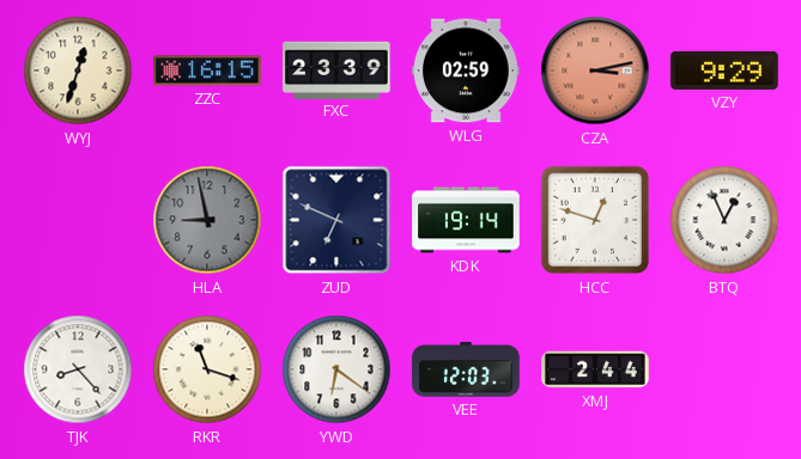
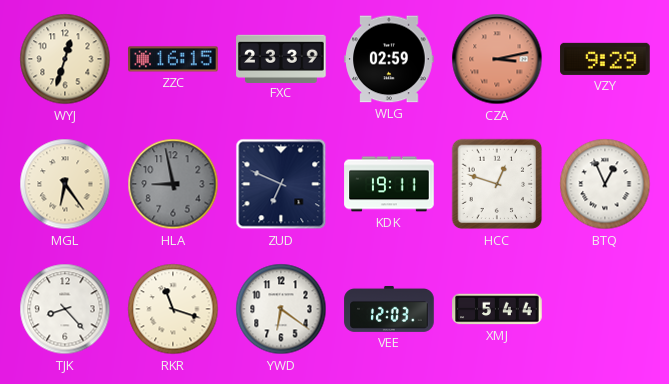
MGL: none -> 6:24 (65, 184)
KDK: 19:14 -> 19:11 (389, 184)
XMJ: 2:44 -> 5:44 (497, 309)
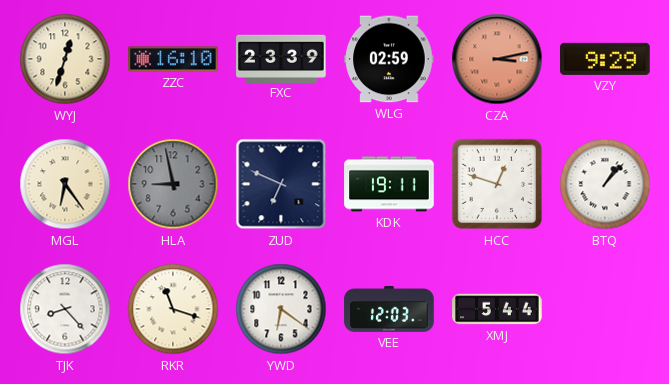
ZZC: 16:15 -> 16:10 (173, 59)
BTQ: 12:56 -> 1:07 (605, 184)
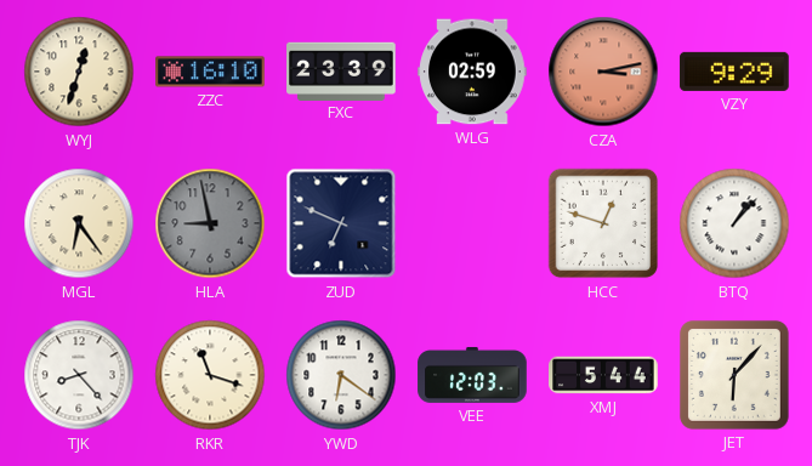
KDK: 19:11 -> none (389, 184)
JET: none -> 6:07 (734, 375)
